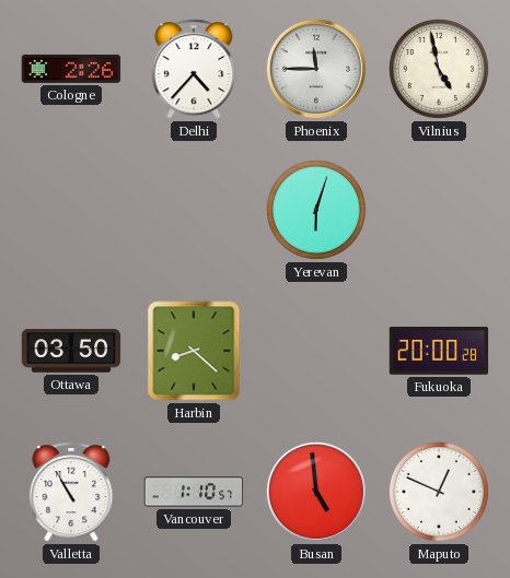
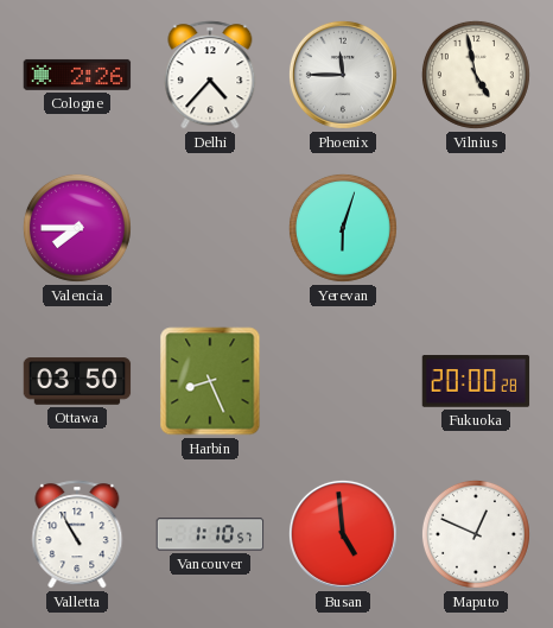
Valencia: none -> 7:45 (77, 228)
Harbin: 8:22 -> 8:26 (210, 381)
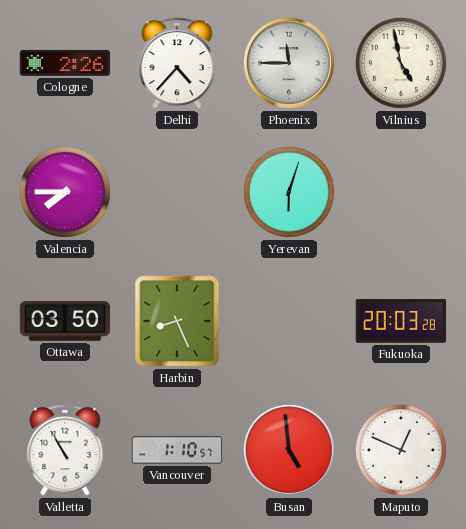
Fukuoka: 20:00 -> 20:03 (401, 321)
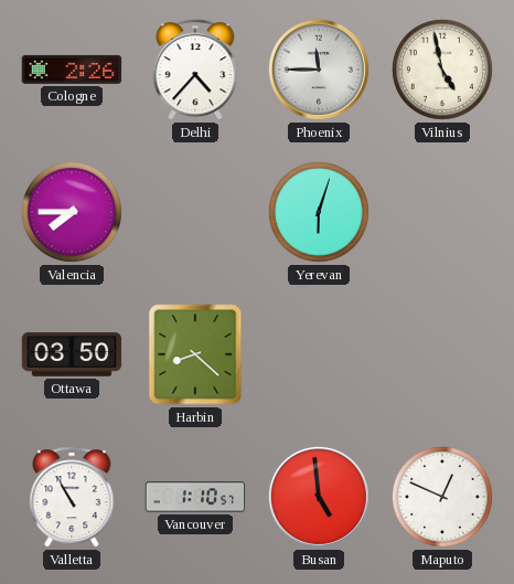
Harbin: 8:26 -> 8:22 (195, 354)
Fukuoka: 20:03 -> none (401, 321)
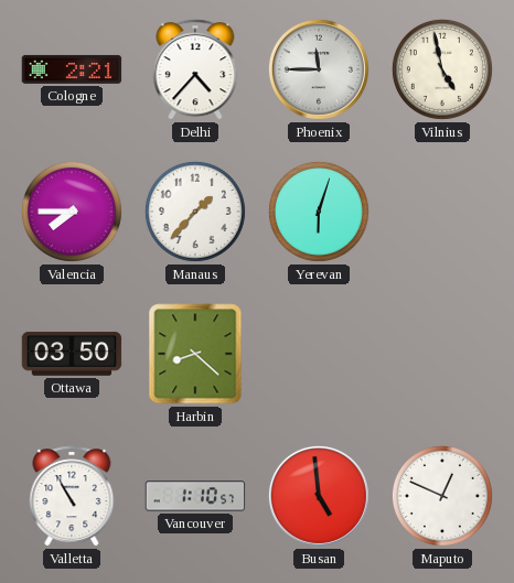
Cologne: 2:26 -> 2:21 (72, 69)
Manaus: none -> 1:37 (195, 212)
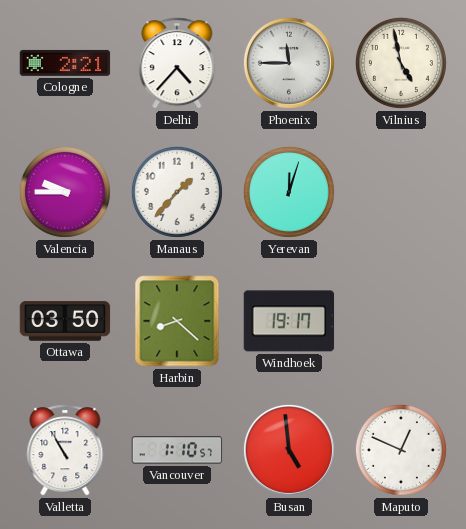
Valencia: 7:45 -> 9:45 (65, 192)
Yerevan: 6:03 -> 12:03 (289, 192)
Windhoek: none -> 19:17 (289, 321)
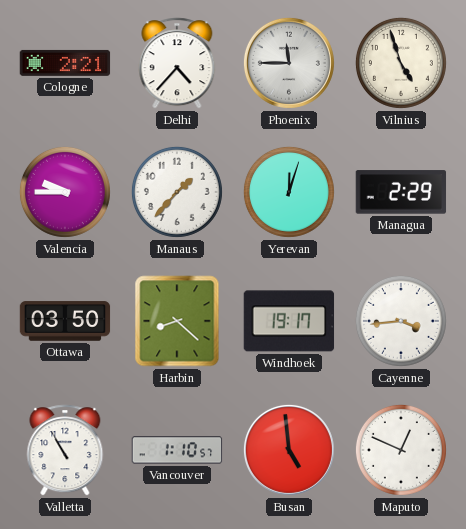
Vilnius: 4:58 -> 4:57 (401, 63)
Managua: none -> 2:29 (401, 192)
Cayenne: none -> 3:44 (401, 321)
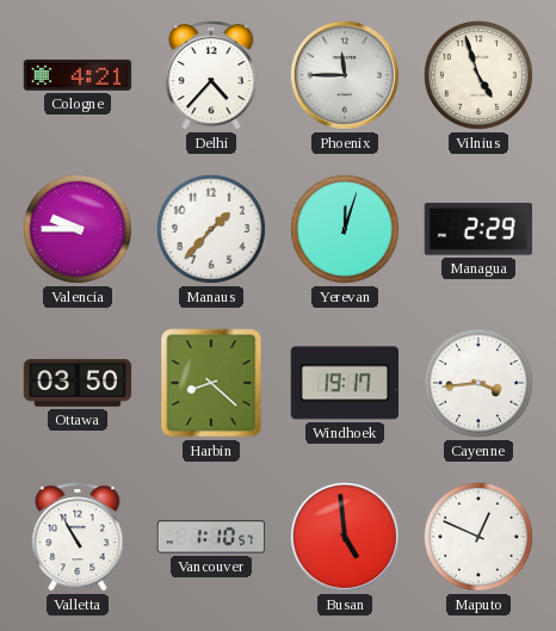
Cologne: 2:21 -> 4:21 (78, 75)
